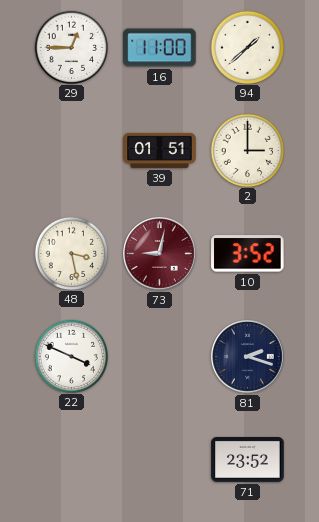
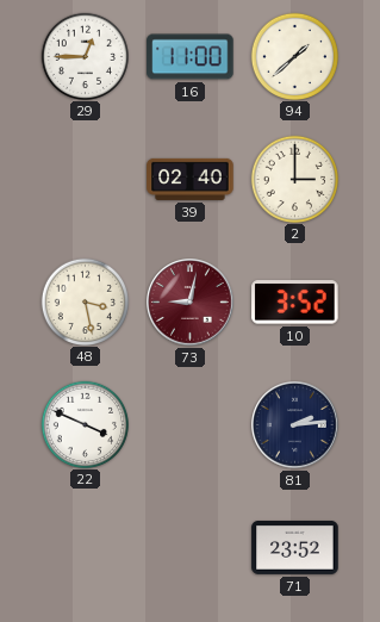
39: 01:51 -> 02:40 (191, 179)
81: 2:18 -> 2:14 (295, 425)
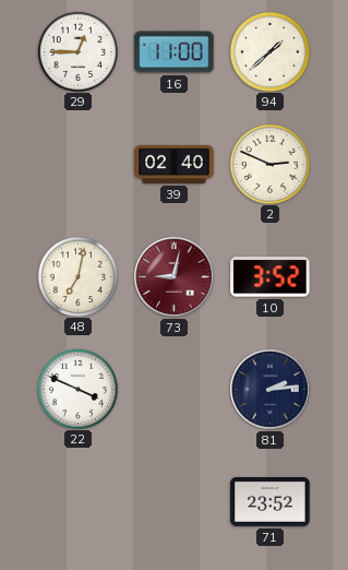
2: 3:00 -> 2:49 (269, 164)
48: 3:28 -> 7:02 (77, 276)
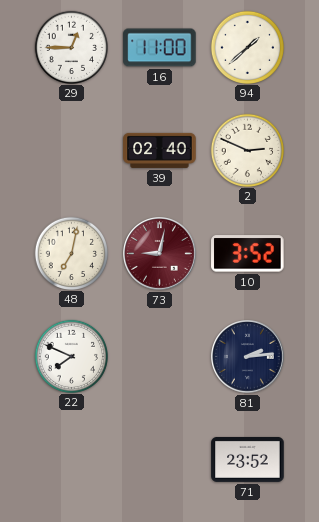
22: 3:49 -> 7:49 (71, 356)
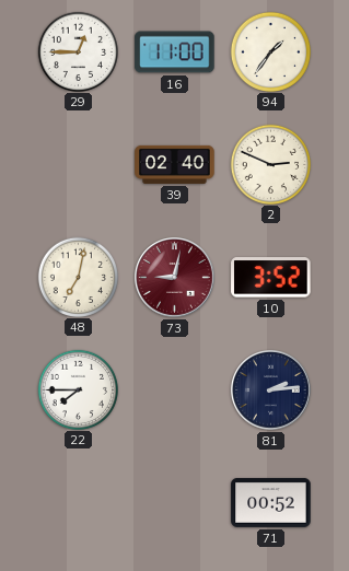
94: 1:38 -> 1:36 (270, 51)
22: 7:49 -> 7:45 (78, 389)
71: 23:52 -> 00:52 (271, 502)
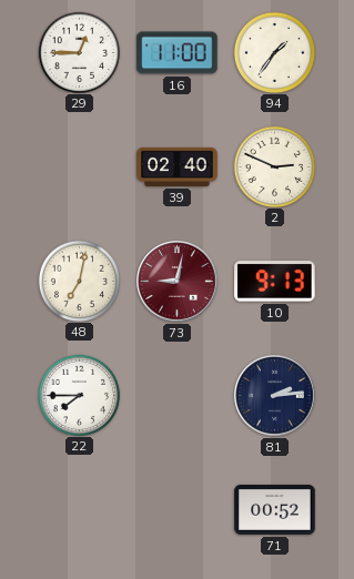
10: 3:52 -> 9:13 (275, 282)
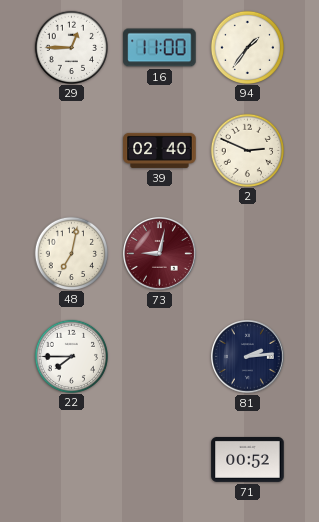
10: 9:13 -> none (275, 282)
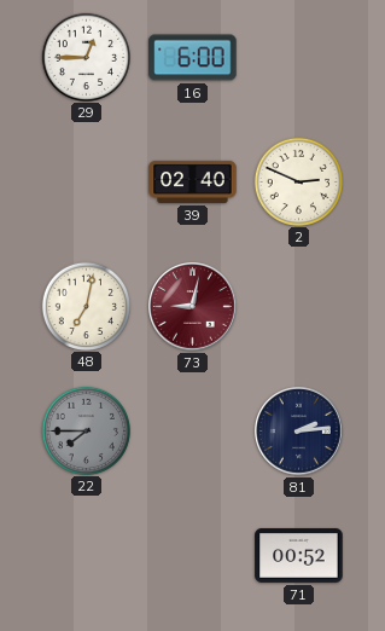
16: 11:00 -> 6:00 (193, 58)
94: 1:36 -> none (247, 47)
22 dial: white -> grey (86, 430)
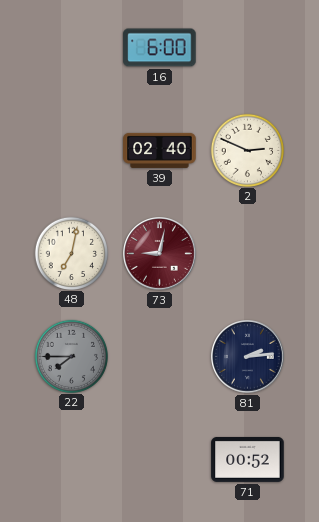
29: 12:45 -> none (86, 57)
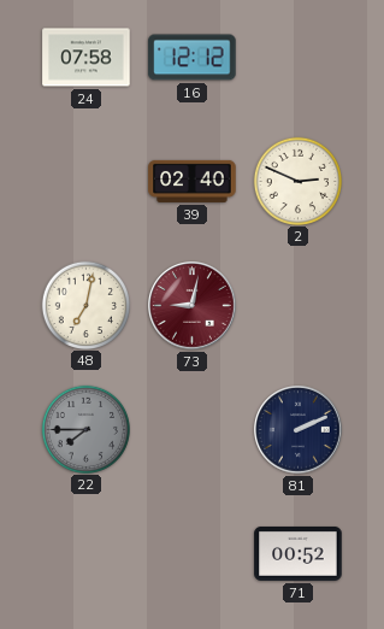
24: none -> 07:58 (87, 58)
16: 6:00 -> 12:12 (193, 58)
81: 2:14 -> 2:11 (299, 430)
